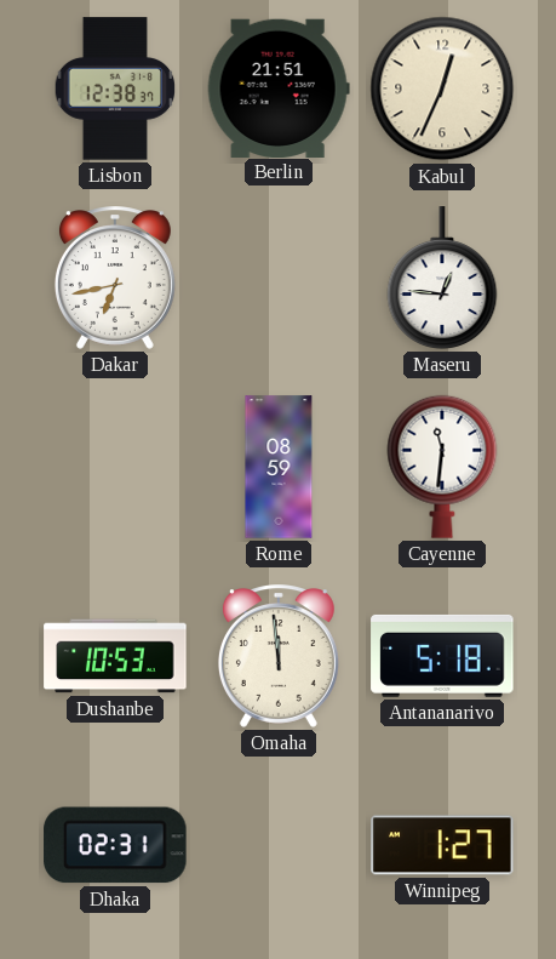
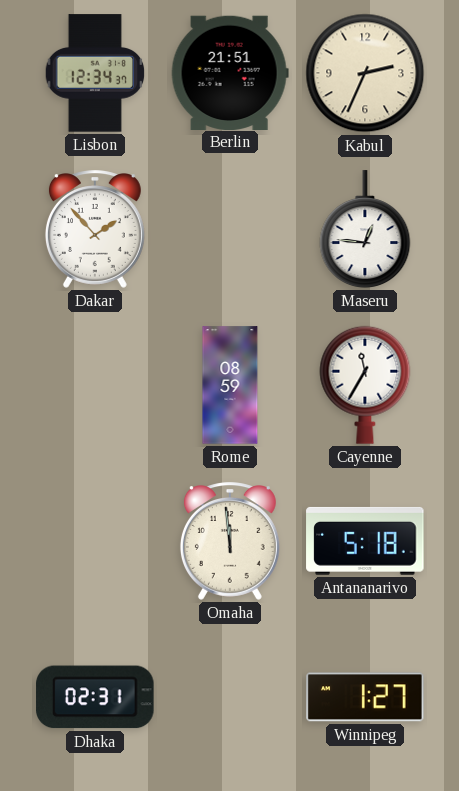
Lisbon: 12:38 -> 12:34 (95, 73)
Kabul: 12:34 -> 2:34 (365, 73)
Dakar: 6:43 -> 1:53 (95, 229)
Cayenne: 11:31 -> 11:35 (365, 385)
Dushanbe: 10:53 -> none (115, 656)
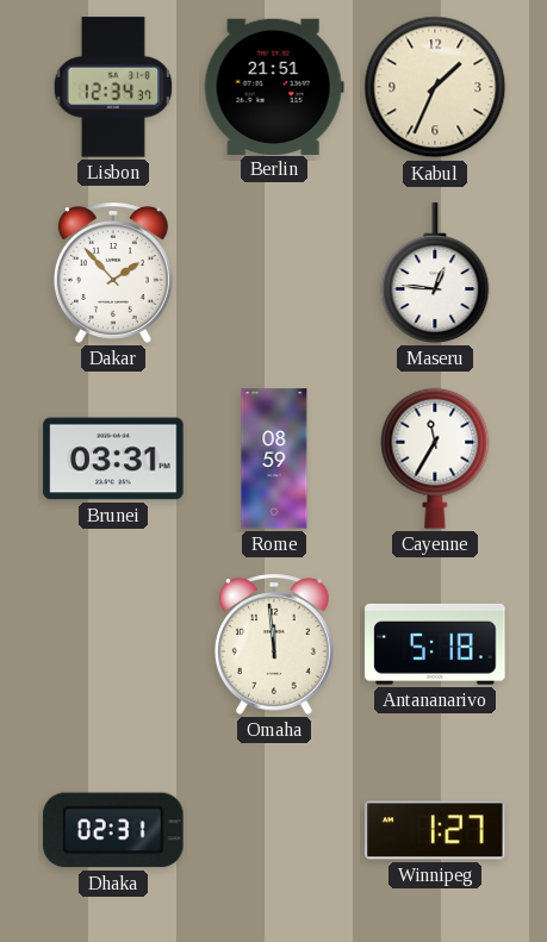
Kabul: 2:34 -> 1:34 (435, 87)
Brunei: none -> 03:31 (113, 458)
